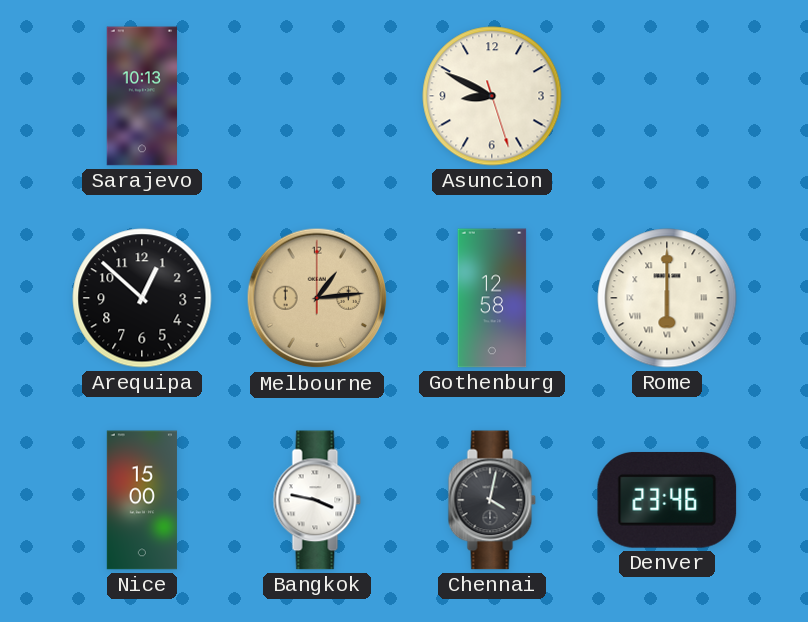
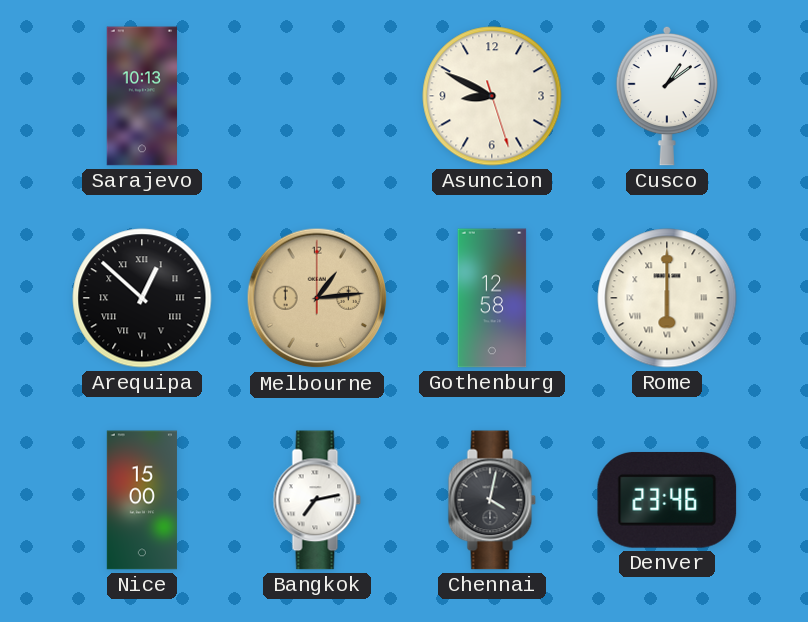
Cusco: none -> 1:09 (667, 96)
Arequipa numerals: Arabic -> Roman (142, 298)
Bangkok: 3:47 -> 7:13 (317, 500)
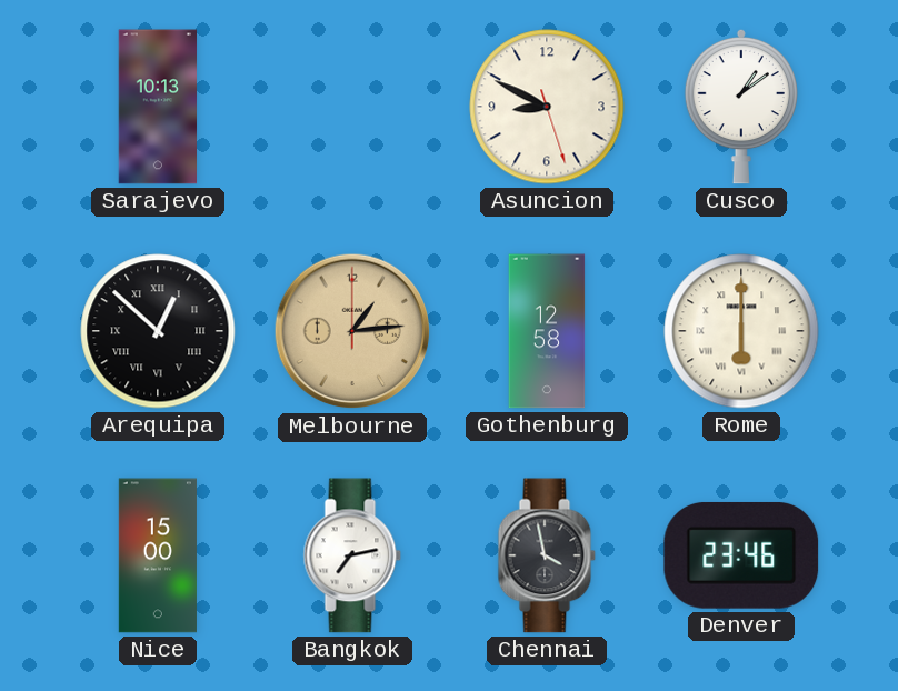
Chennai: 4:02 -> 3:58 (547, 555)
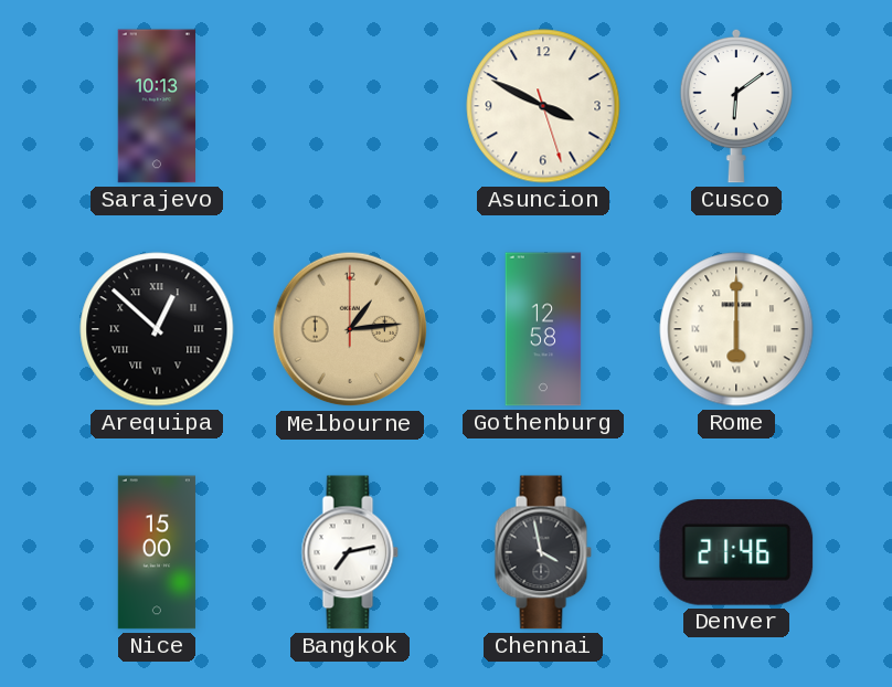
Asuncion: 8:49 -> 3:49 (543, 106)
Cusco: 1:09 -> 6:09 (736, 106)
Denver: 23:46 -> 21:46 (736, 552)
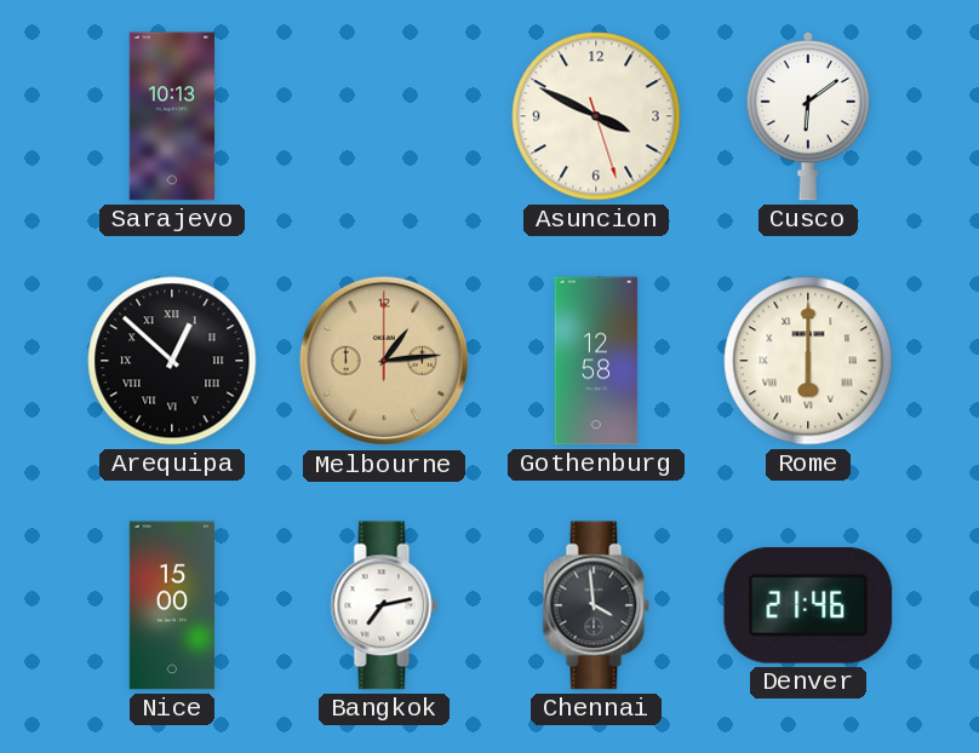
Chennai: 3:58 -> 3:59 (596, 605)
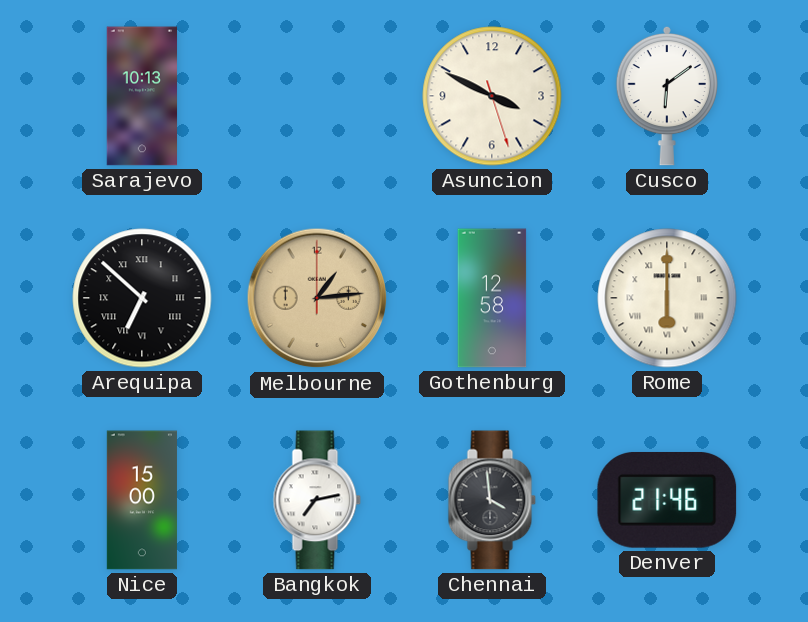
Arequipa: 12:52 -> 6:52 (142, 298)
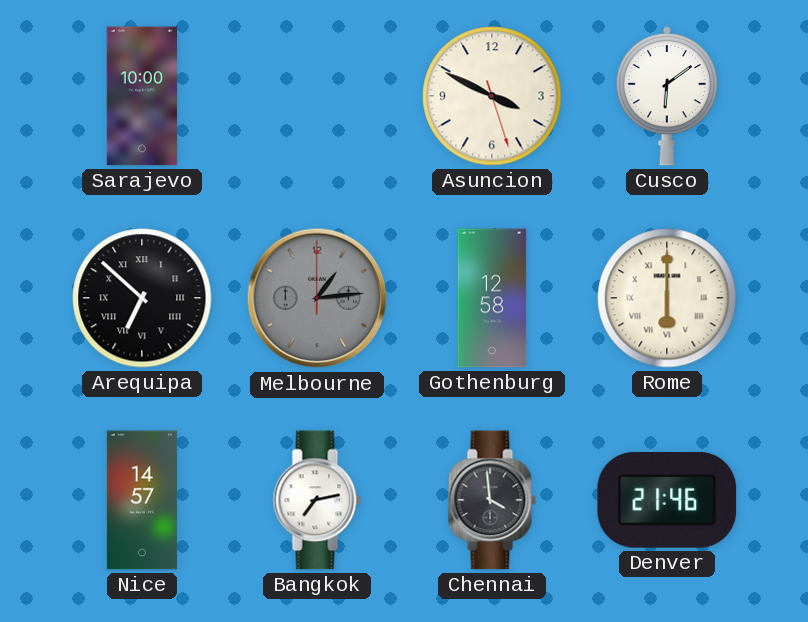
Sarajevo: 10:13 -> 10:00 (142, 96)
Melbourne dial: champagne -> grey (317, 298)
Nice: 15:00 -> 14:57 (142, 500)
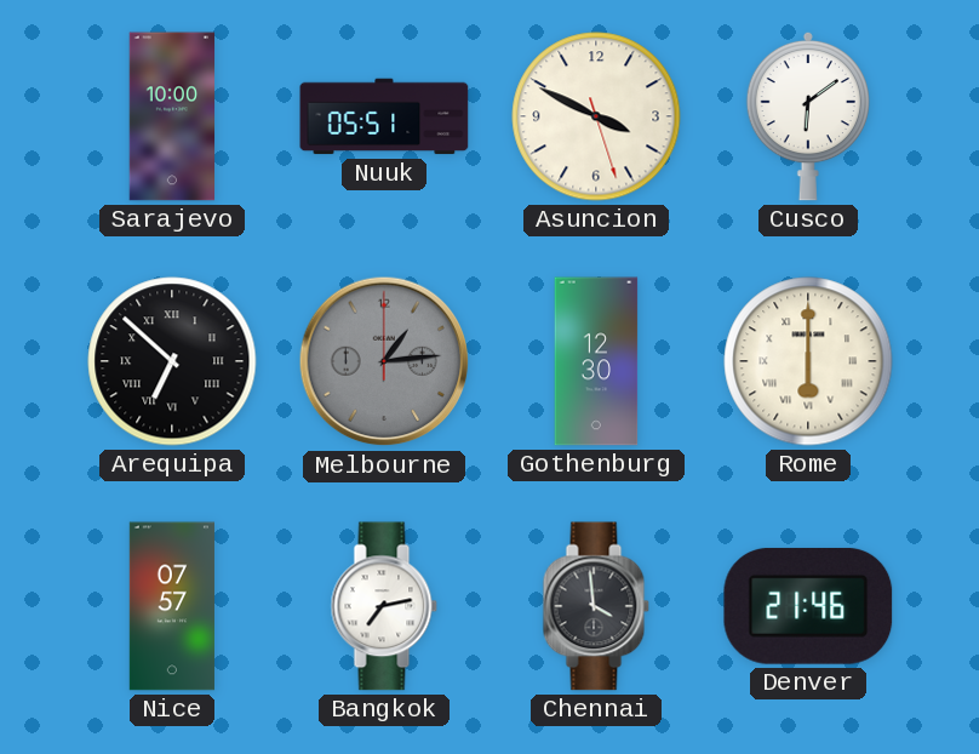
Nuuk: none -> 05:51 (384, 116)
Gothenburg: 12:58 -> 12:30 (596, 361)
Nice: 14:57 -> 07:57 (172, 606)
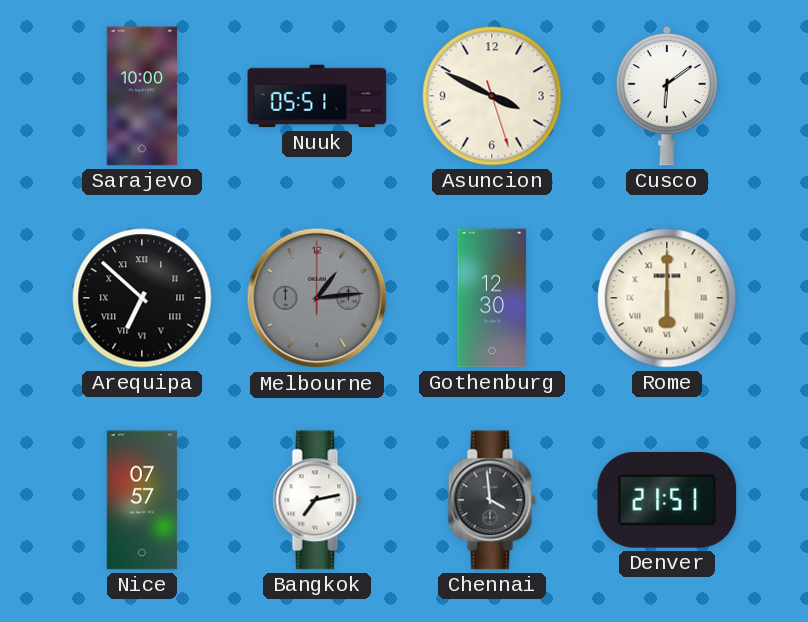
Denver: 21:46 -> 21:51 (667, 500)
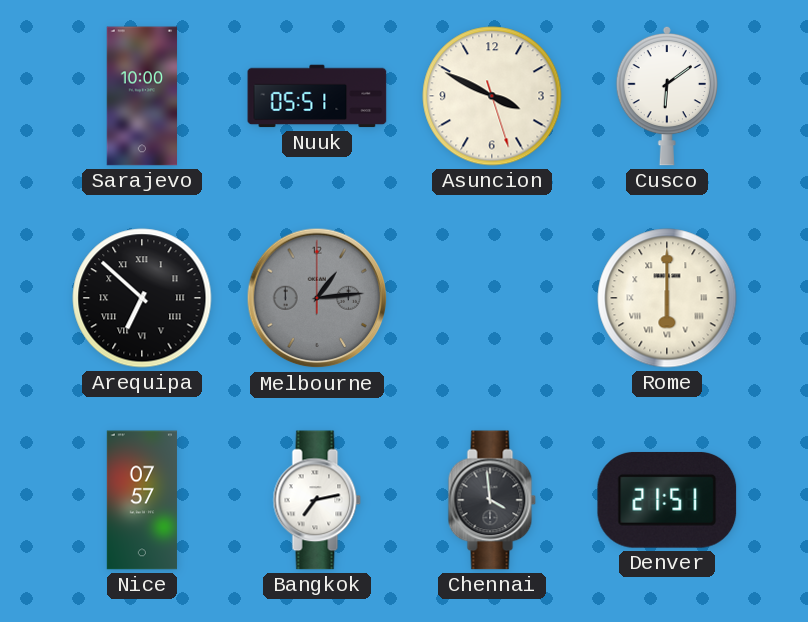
Gothenburg: 12:30 -> none (492, 298)
